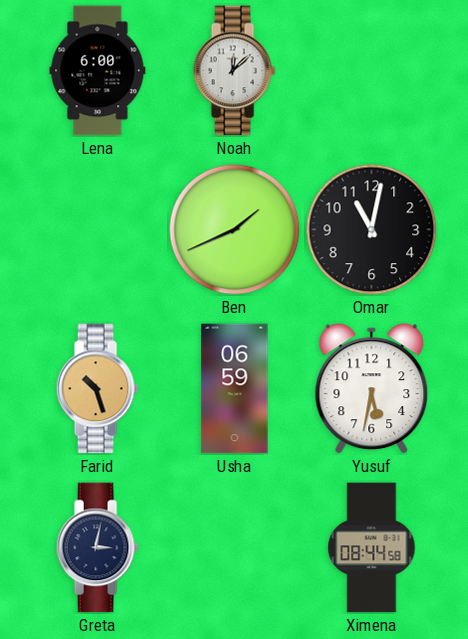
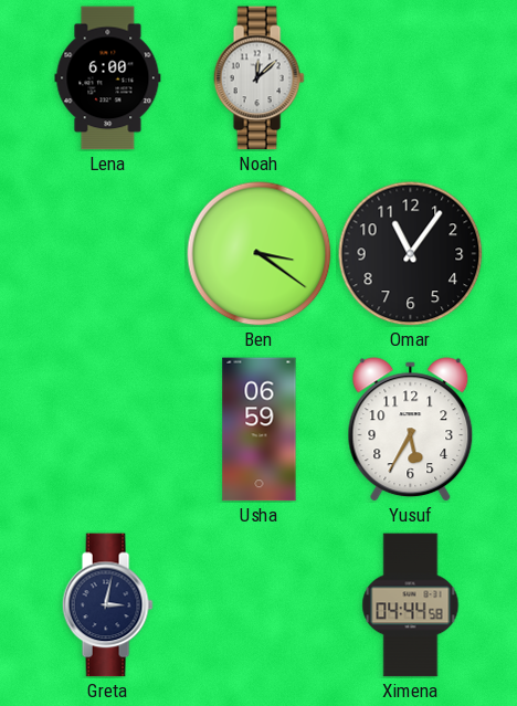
Ben: 1:41 -> 3:21 (260, 254)
Omar: 11:02 -> 11:06 (411, 254)
Farid: 10:27 -> none (97, 389)
Yusuf: 5:32 -> 5:35 (411, 430)
Ximena: 08:44 -> 04:44 (411, 605)
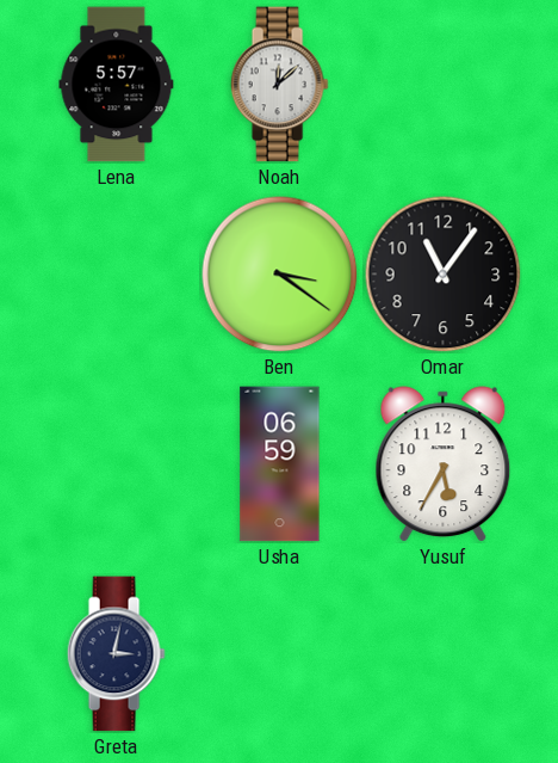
Lena: 6:00 -> 5:57 (117, 85)
Ximena: 04:44 -> none (411, 605)
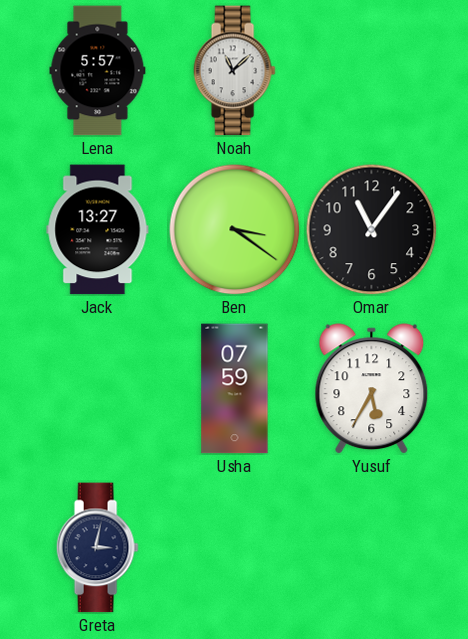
Noah: 12:08 -> 11:08 (234, 71)
Jack: none -> 13:27 (98, 230)
Usha: 06:59 -> 07:59 (235, 389)
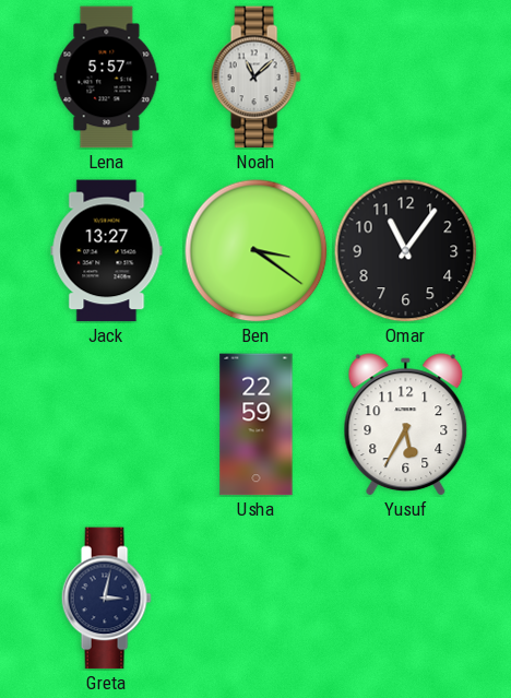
Usha: 07:59 -> 22:59 (257, 425)
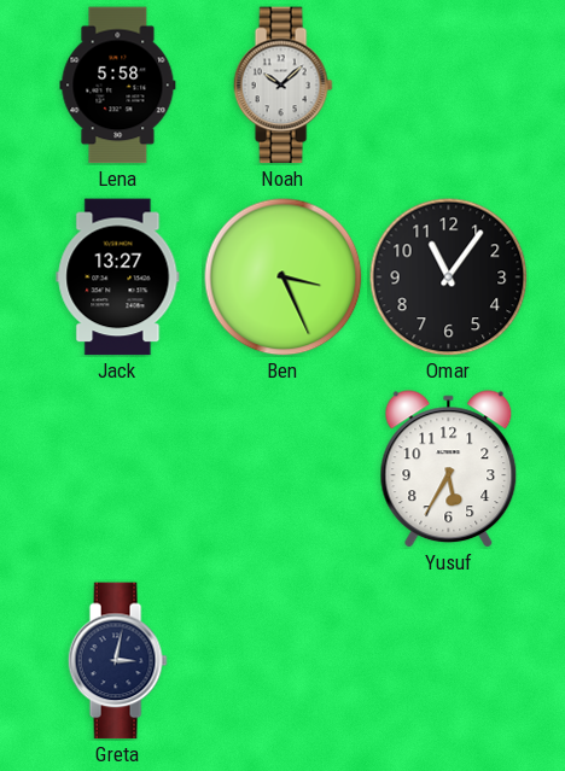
Lena: 5:57 -> 5:58 (118, 86)
Noah: 11:08 -> 10:08 (282, 86)
Ben: 3:21 -> 3:26 (284, 278)
Usha: 22:59 -> none (257, 425)
